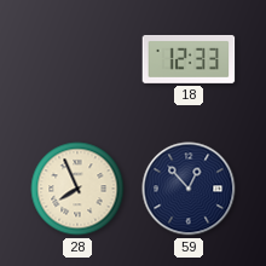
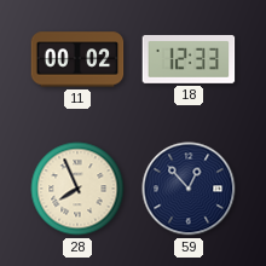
11: none -> 00:02 (77, 59)
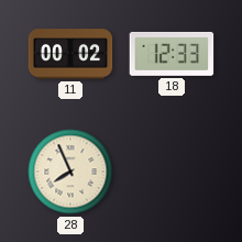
59: 12:53 -> none (189, 189)
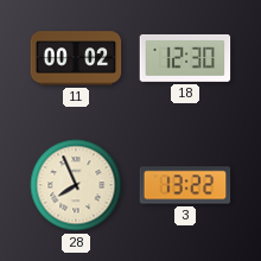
18: 12:33 -> 12:30 (185, 58)
3: none -> 13:22 (185, 185)
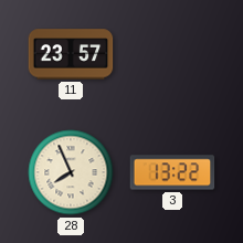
11: 00:02 -> 23:57 (71, 54)
18: 12:30 -> none (185, 58)
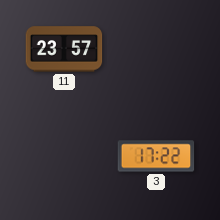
28: 7:56 -> none (71, 172)
3: 13:22 -> 17:22 (156, 156)
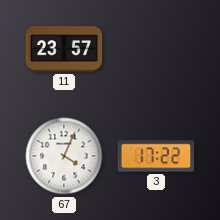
67: none -> 4:04 (64, 156)
